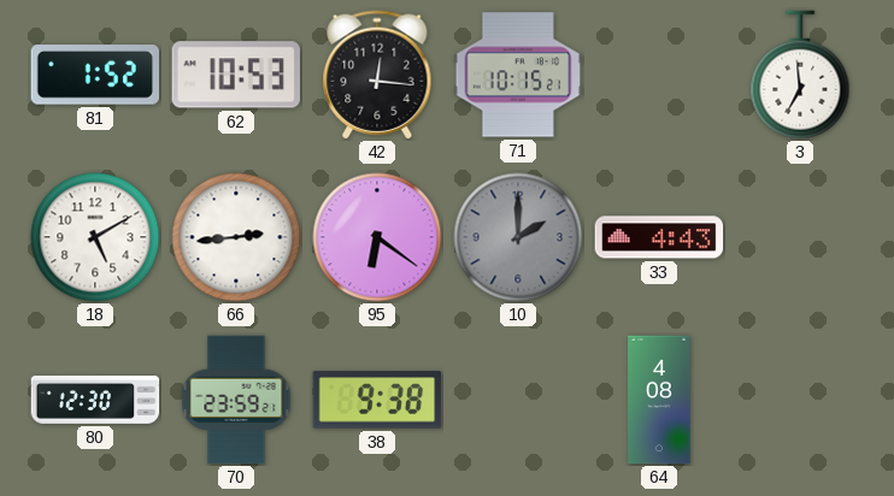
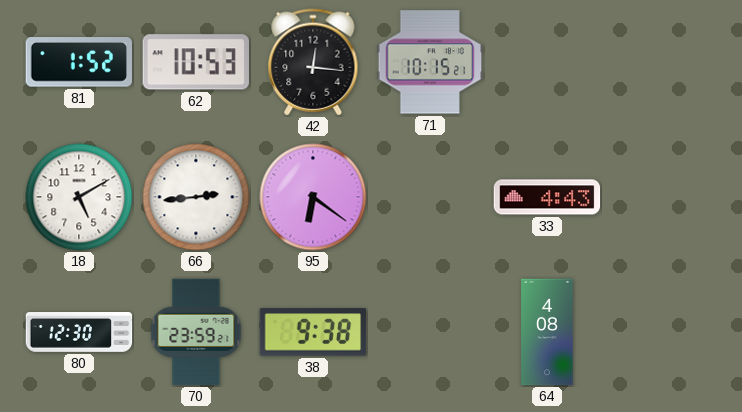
3: 6:59 -> none (800, 75)
10: 2:00 -> none (518, 237)
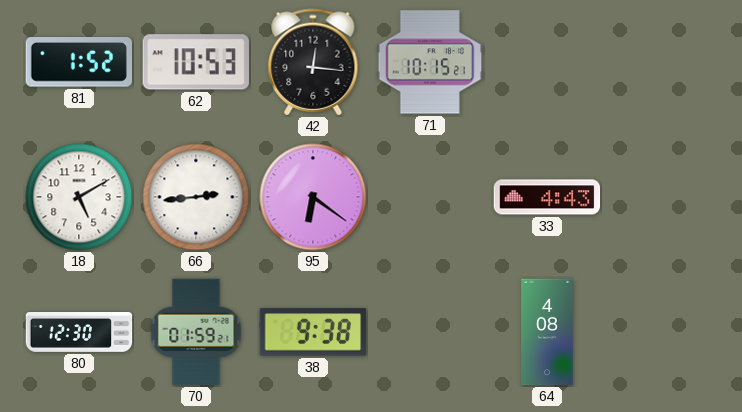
70: 23:59 -> 01:59 (196, 332)
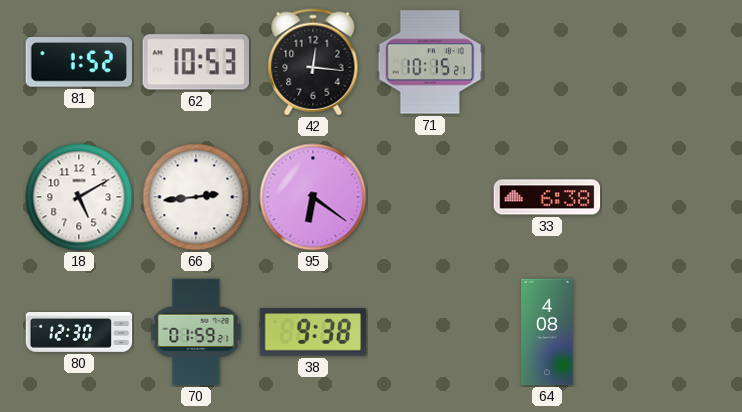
33: 4:43 -> 6:38 (547, 197)
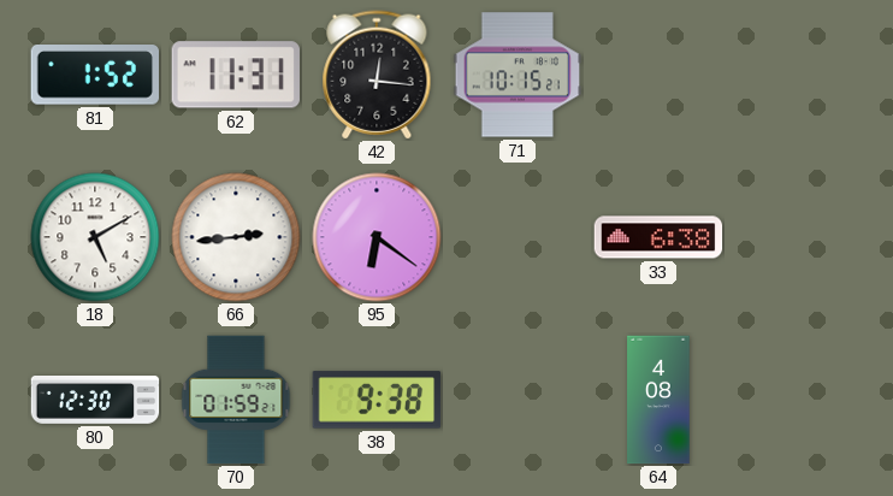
62: 10:53 -> 11:31 (236, 75)
